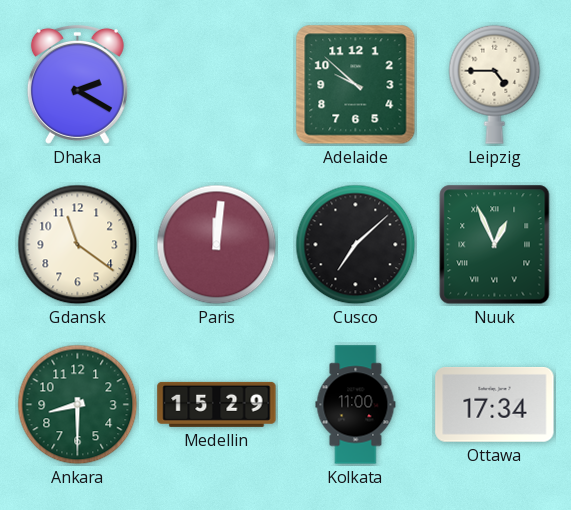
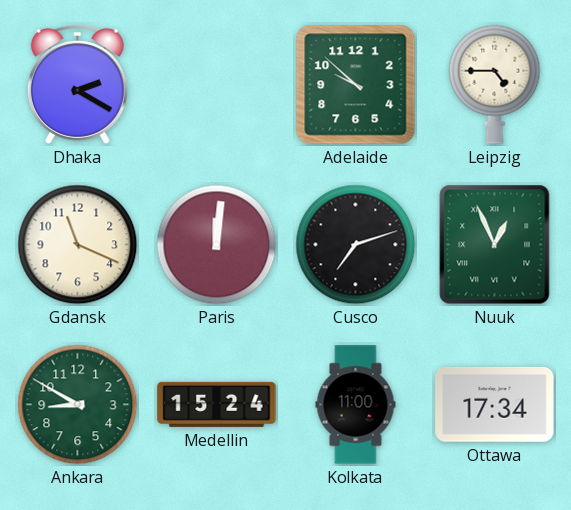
Gdansk: 11:21 -> 11:19 (78, 245)
Cusco: 7:08 -> 7:12 (356, 245)
Ankara: 8:30 -> 8:50 (78, 405)
Medellin: 15:29 -> 15:24 (217, 404)
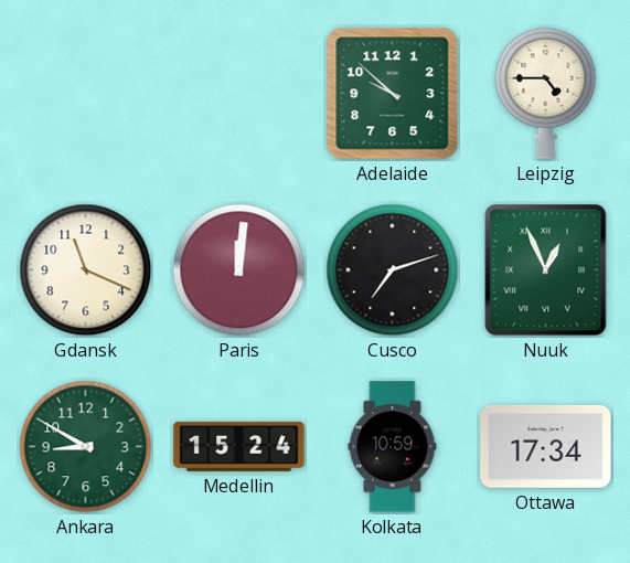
Dhaka: 2:20 -> none (77, 84)
Kolkata: 11:00 -> 10:59 (393, 447)
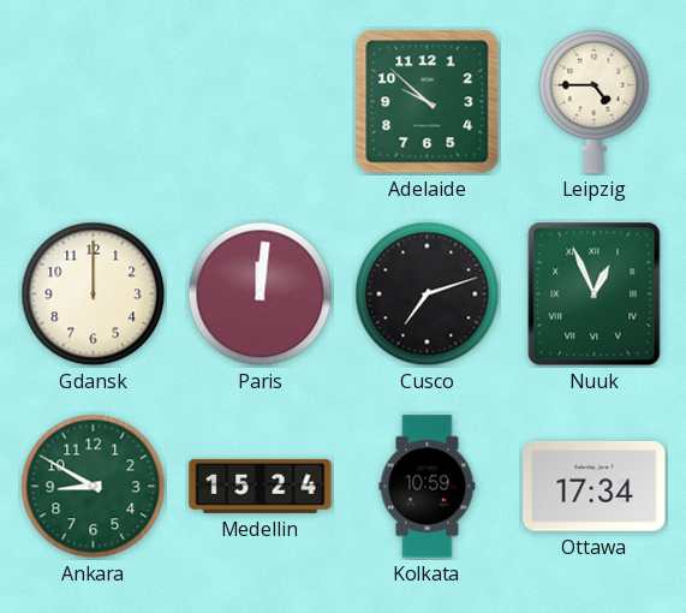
Gdansk: 11:19 -> 12:00 (94, 294)
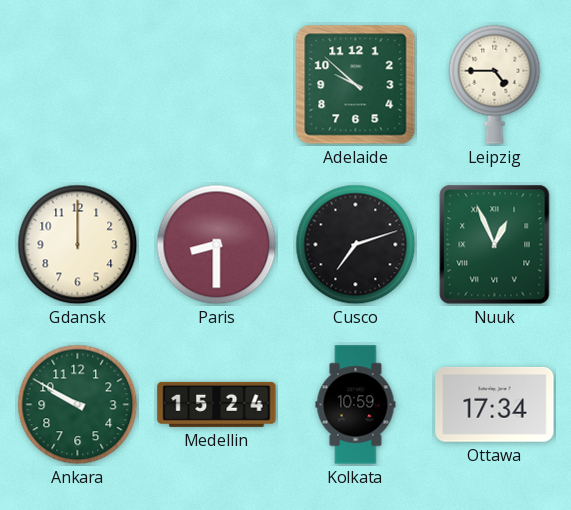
Paris: 12:01 -> 8:30 (217, 245)
Ankara: 8:50 -> 9:50 (78, 405)
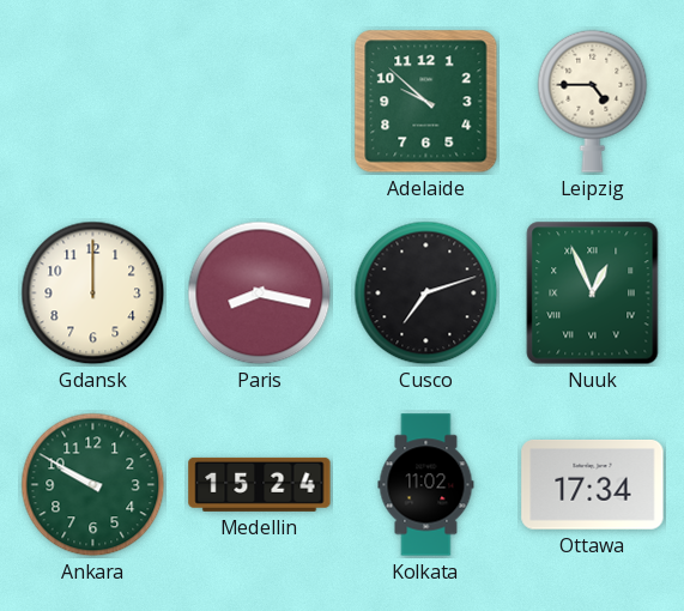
Paris: 8:30 -> 8:17 (260, 294)
Kolkata: 10:59 -> 11:02 (426, 485)
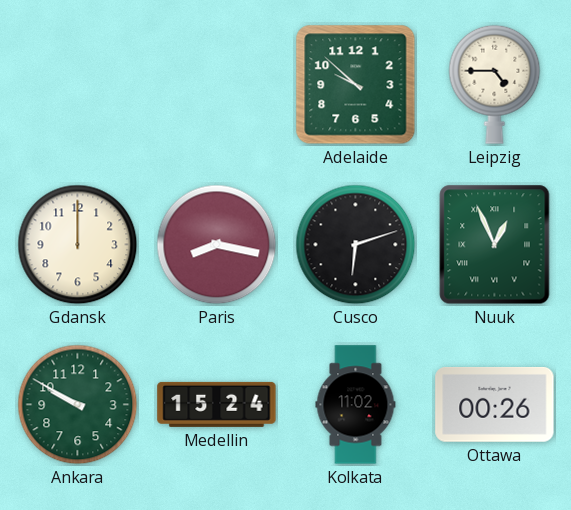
Cusco: 7:12 -> 6:12 (356, 245)
Ottawa: 17:34 -> 00:26 (495, 404)
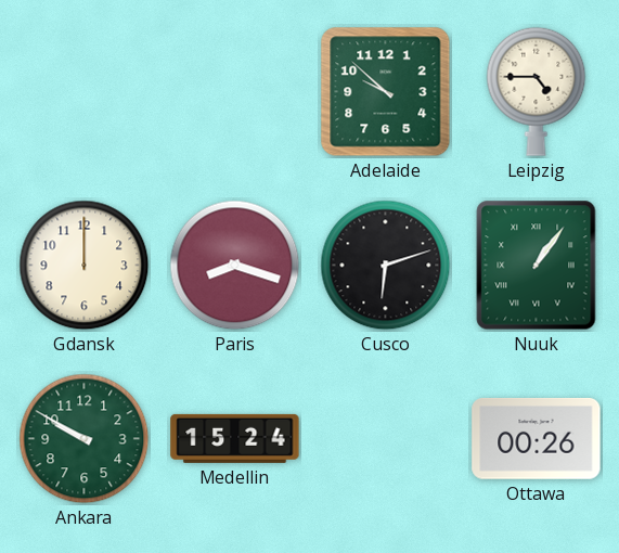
Paris: 8:17 -> 8:18 (235, 266)
Nuuk: 12:56 -> 1:06 (537, 266)
Kolkata: 11:02 -> none (356, 405)
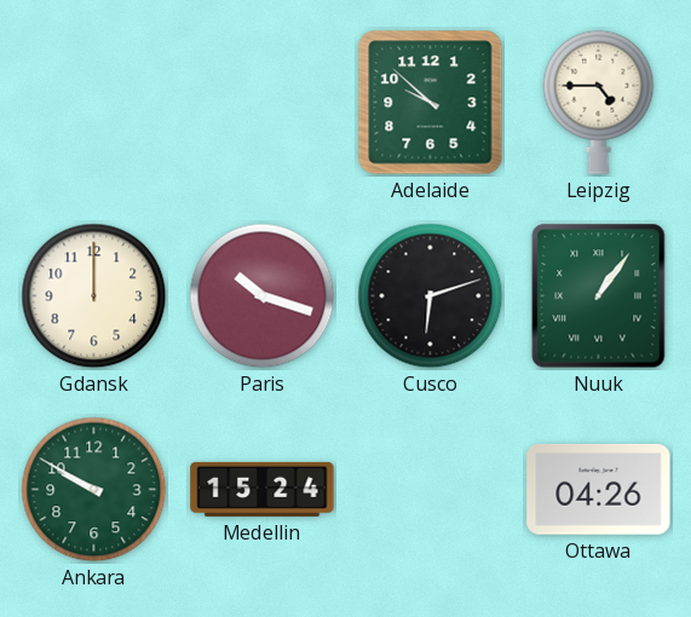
Paris: 8:18 -> 10:18 (263, 296)
Ottawa: 00:26 -> 04:26 (599, 489)
